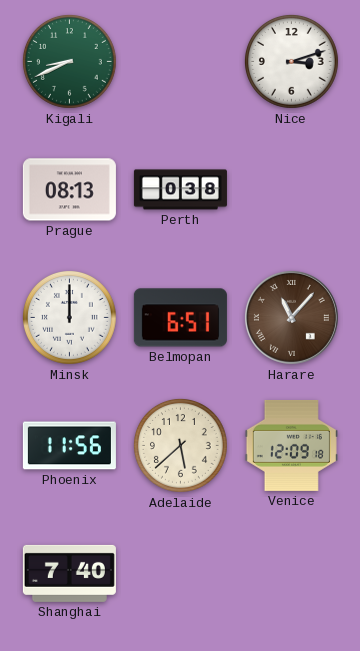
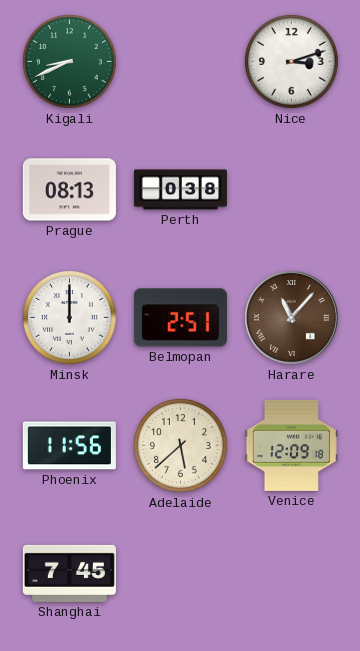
Belmopan: 6:51 -> 2:51 (180, 318)
Shanghai: 7:40 -> 7:45 (69, 573)
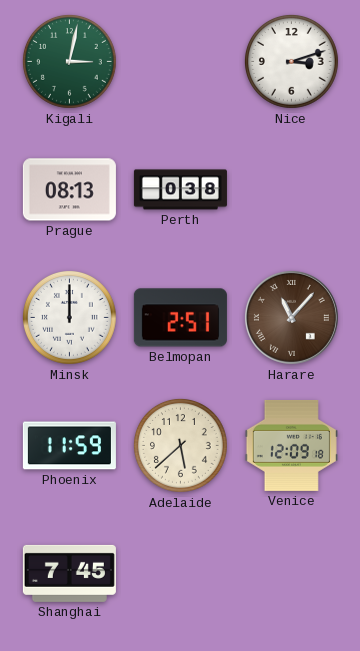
Kigali: 8:41 -> 3:02 (70, 62)
Phoenix: 11:56 -> 11:59 (69, 446)
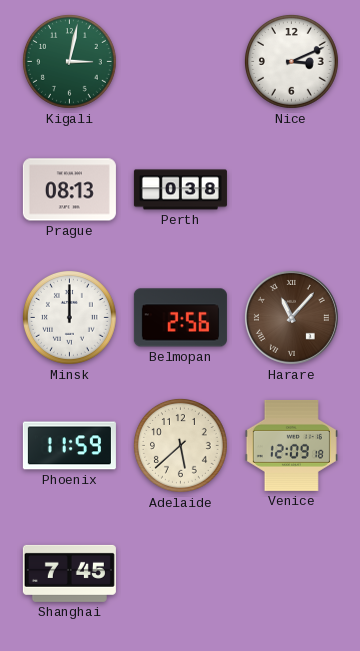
Nice: 3:12 -> 3:11 (292, 62)
Belmopan: 2:51 -> 2:56 (180, 318)
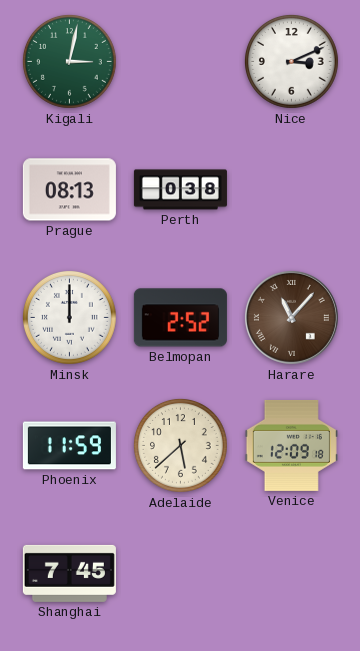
Belmopan: 2:56 -> 2:52 (180, 318)
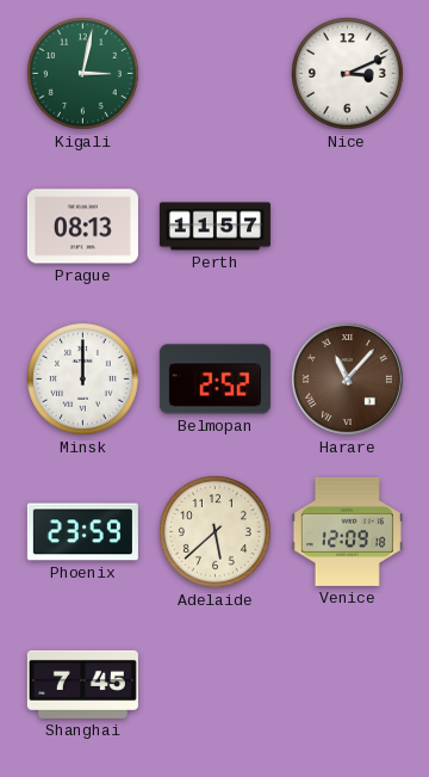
Perth: 0:38 -> 11:57 (214, 227)
Phoenix: 11:59 -> 23:59 (82, 532)
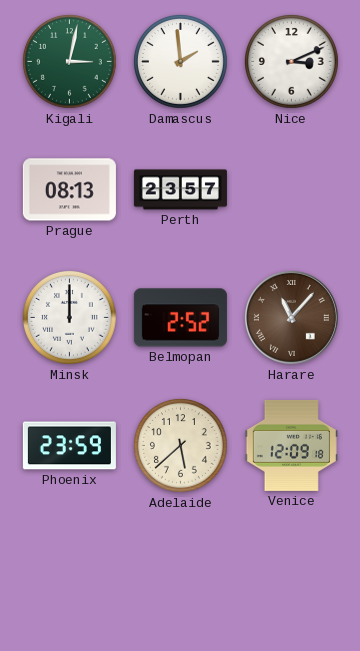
Damascus: none -> 1:59 (181, 62)
Perth: 11:57 -> 23:57 (180, 190)
Shanghai: 7:45 -> none (82, 684)
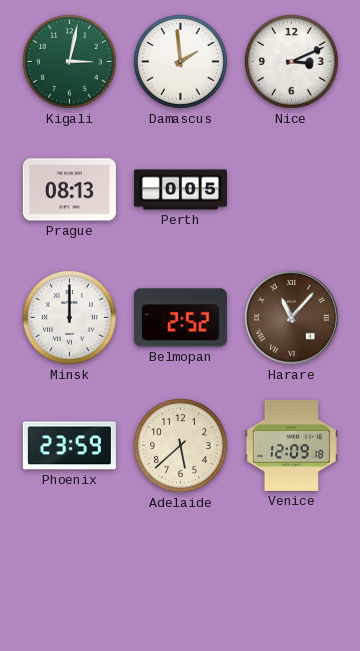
Perth: 23:57 -> 0:05 (180, 190)
